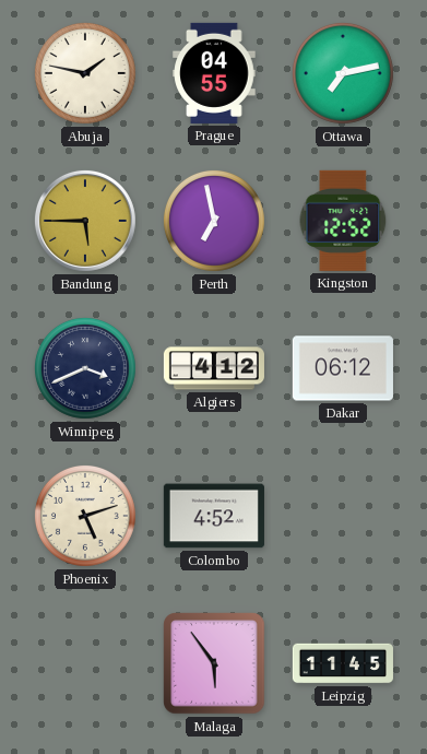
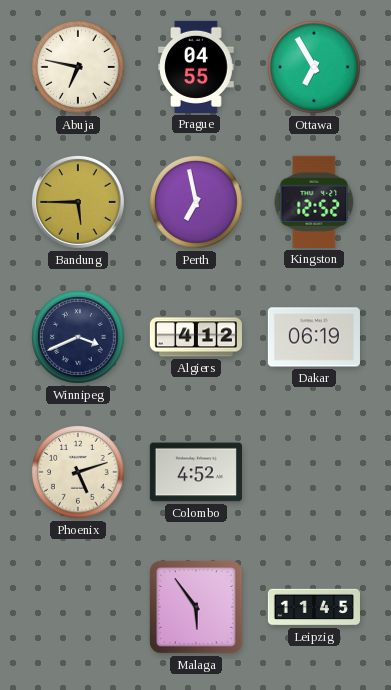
Abuja: 1:47 -> 6:47 (78, 67)
Ottawa: 7:13 -> 6:55 (314, 67)
Dakar: 06:12 -> 06:19 (314, 337)
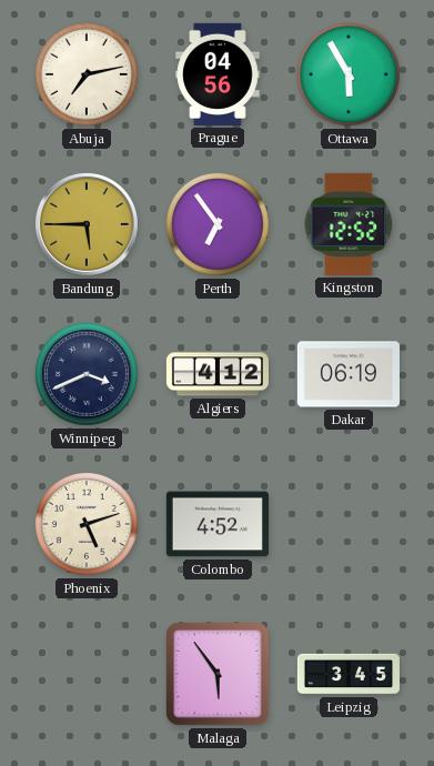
Abuja: 6:47 -> 7:13 (87, 74)
Prague: 04:55 -> 04:56 (218, 74)
Ottawa: 6:55 -> 5:55 (349, 74)
Perth: 6:58 -> 6:54 (218, 224)
Leipzig: 11:45 -> 3:45 (349, 674)
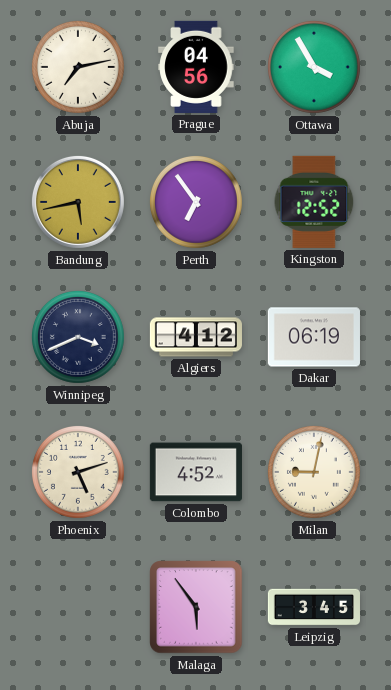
Ottawa: 5:55 -> 3:55 (314, 67)
Bandung: 5:45 -> 5:43 (78, 202)
Milan: none -> 9:02 (314, 472)
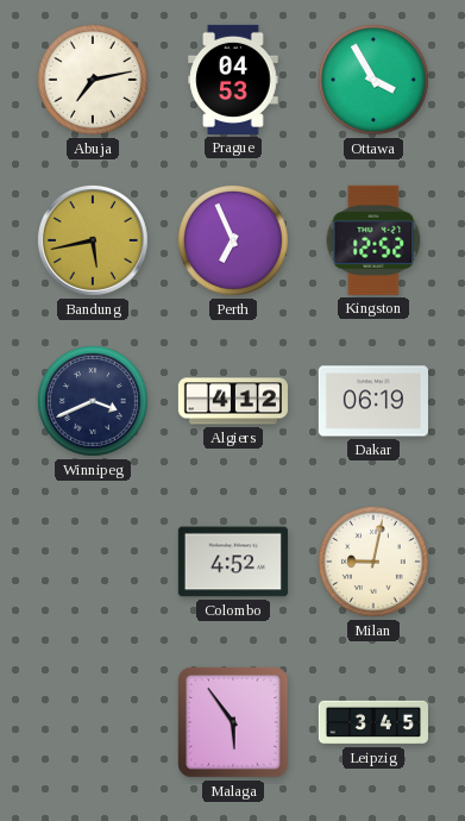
Prague: 04:56 -> 04:53 (233, 80)
Perth: 6:54 -> 6:56 (233, 240)
Phoenix: 5:12 -> none (78, 472)
